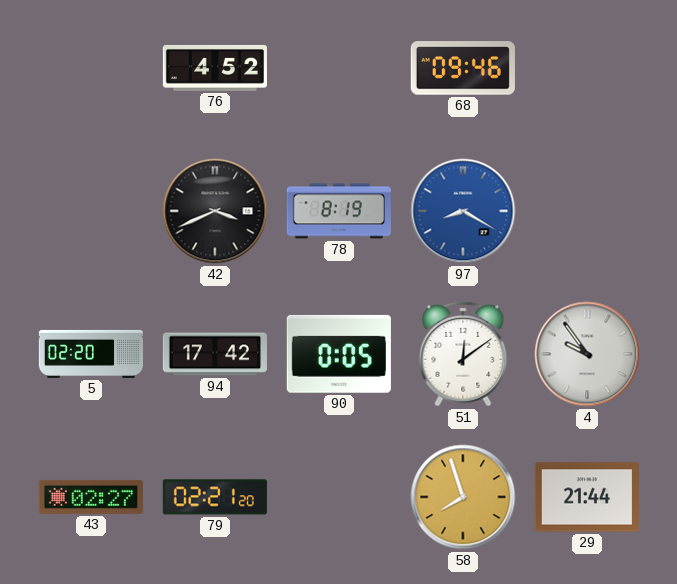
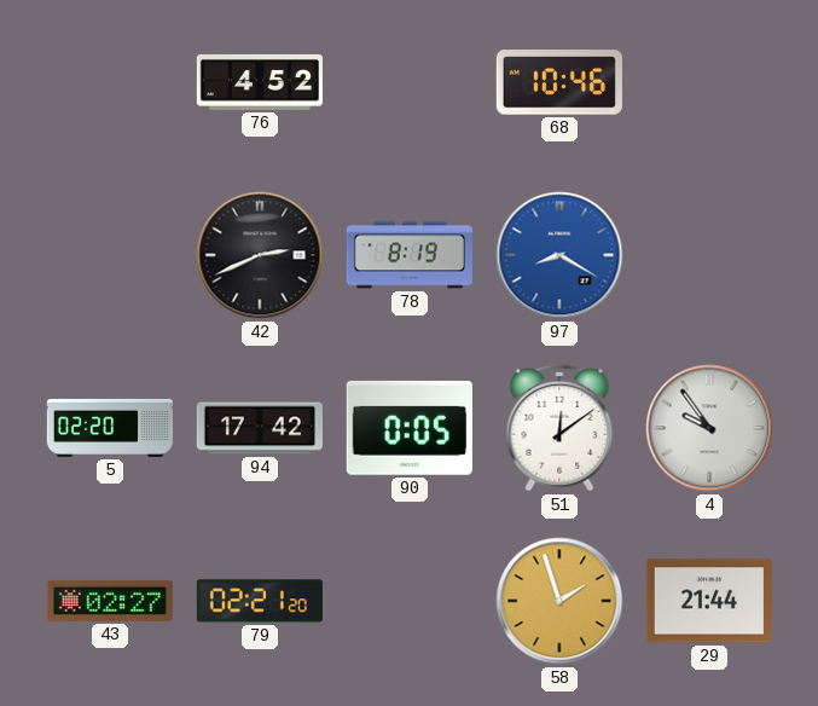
68: 09:46 -> 10:46 (559, 82)
42: 3:41 -> 2:41 (260, 255)
58: 7:57 -> 1:57 (559, 601)
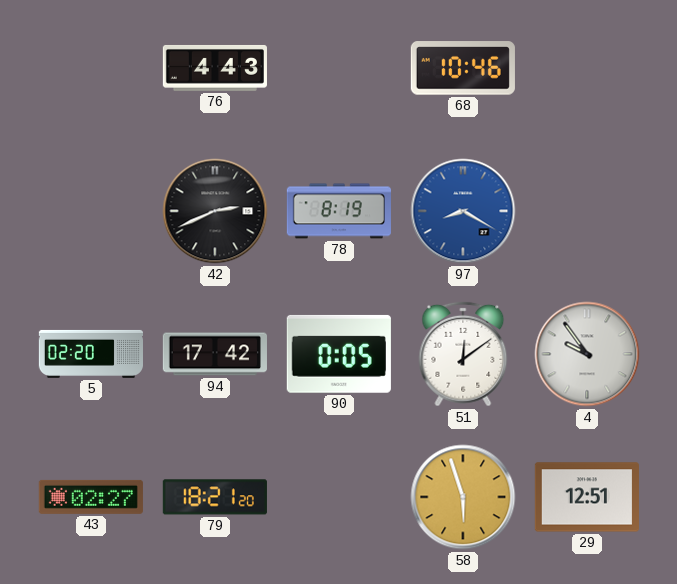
76: 4:52 -> 4:43 (214, 68)
79: 02:21 -> 18:21 (215, 497)
58: 1:57 -> 5:57 (463, 497)
29: 21:44 -> 12:51 (587, 497)
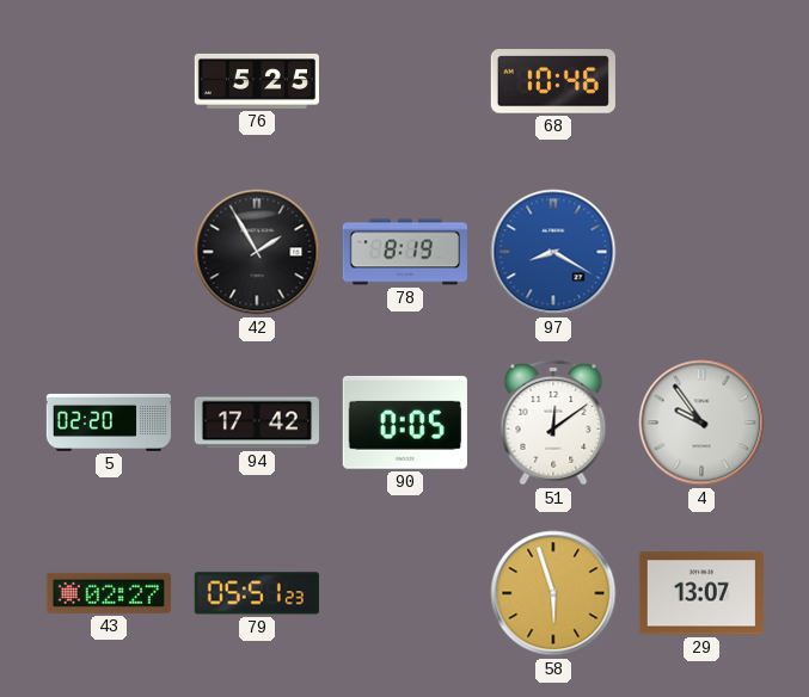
76: 4:43 -> 5:25 (256, 81)
42: 2:41 -> 1:55 (257, 252)
79: 18:21 -> 05:51 (257, 593)
29: 12:51 -> 13:07 (701, 593)
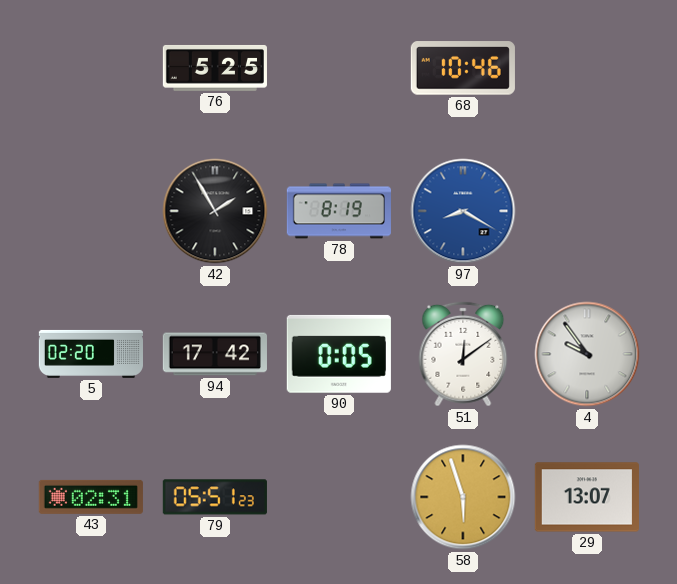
43: 02:27 -> 02:31 (91, 497)
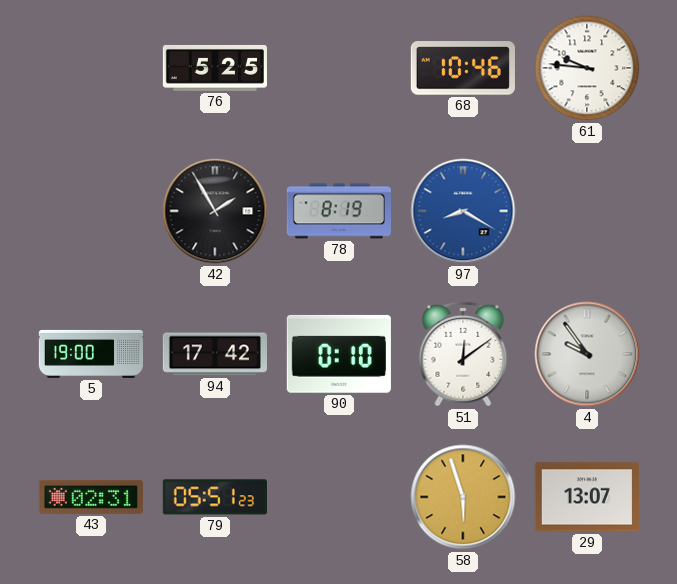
61: none -> 9:46 (587, 68)
5: 02:20 -> 19:00 (90, 354)
90: 0:05 -> 0:10 (339, 354)
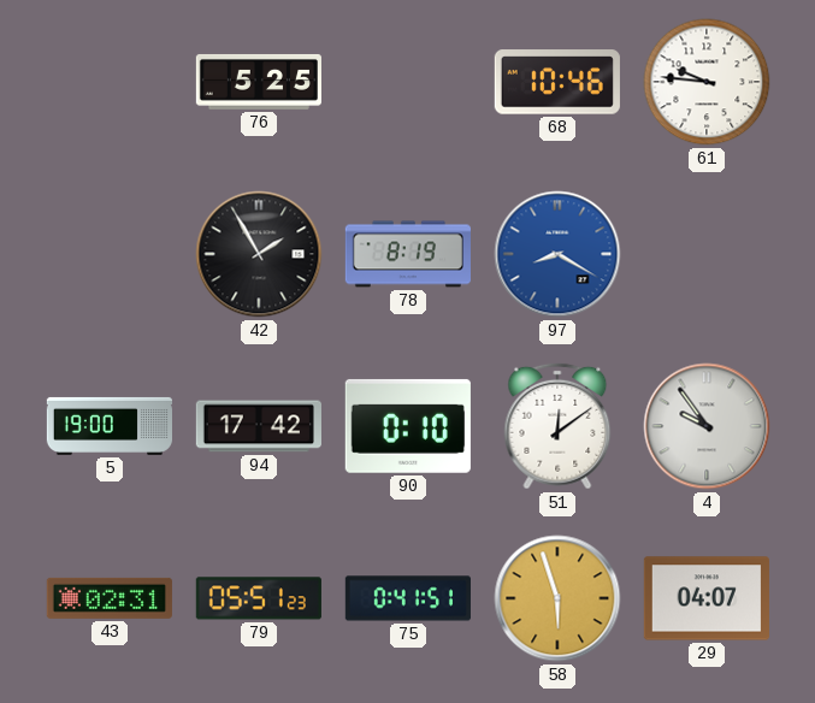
75: none -> 0:41 (408, 598)
29: 13:07 -> 04:07 (707, 598)
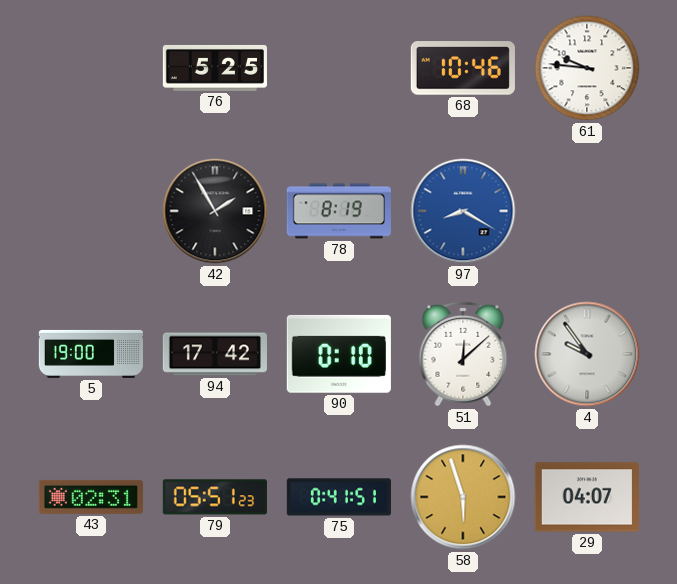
51: 12:09 -> 12:08 (463, 354)
